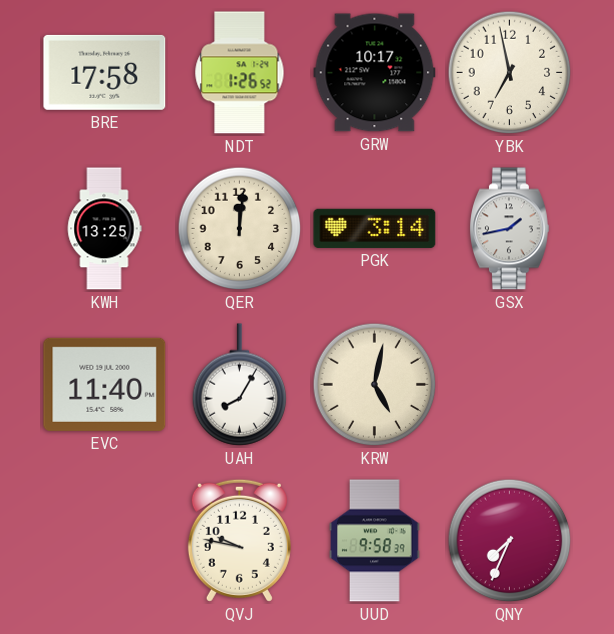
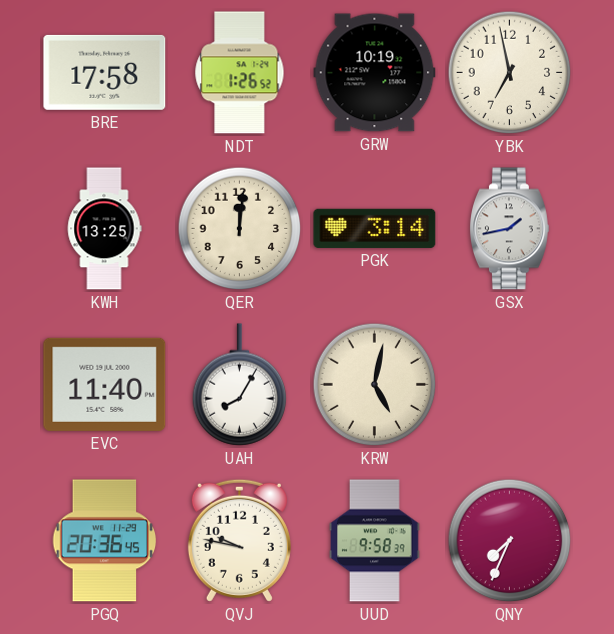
GRW: 10:17 -> 10:19 (375, 73)
PGQ: none -> 20:36 (105, 541)
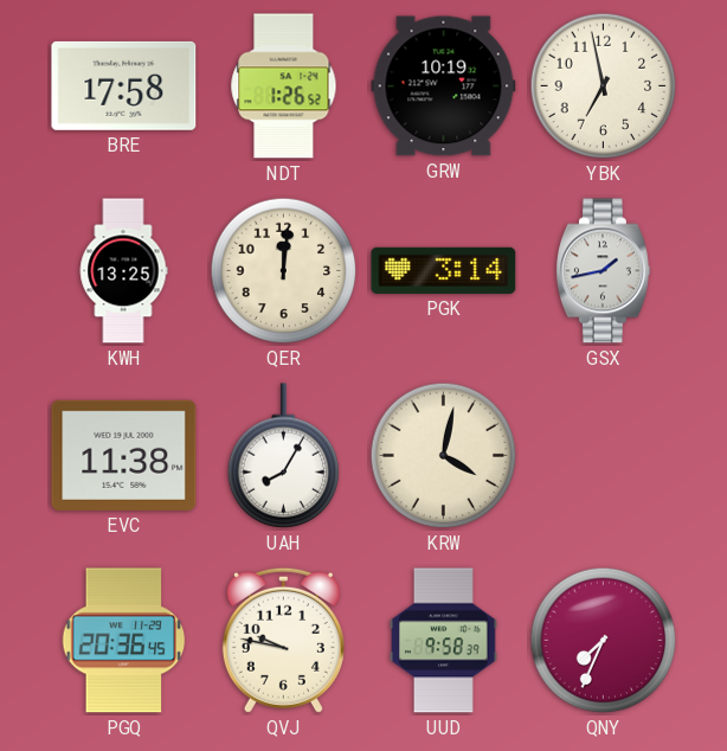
EVC: 11:40 -> 11:38 (124, 455)
KRW: 5:02 -> 4:02 (444, 456)
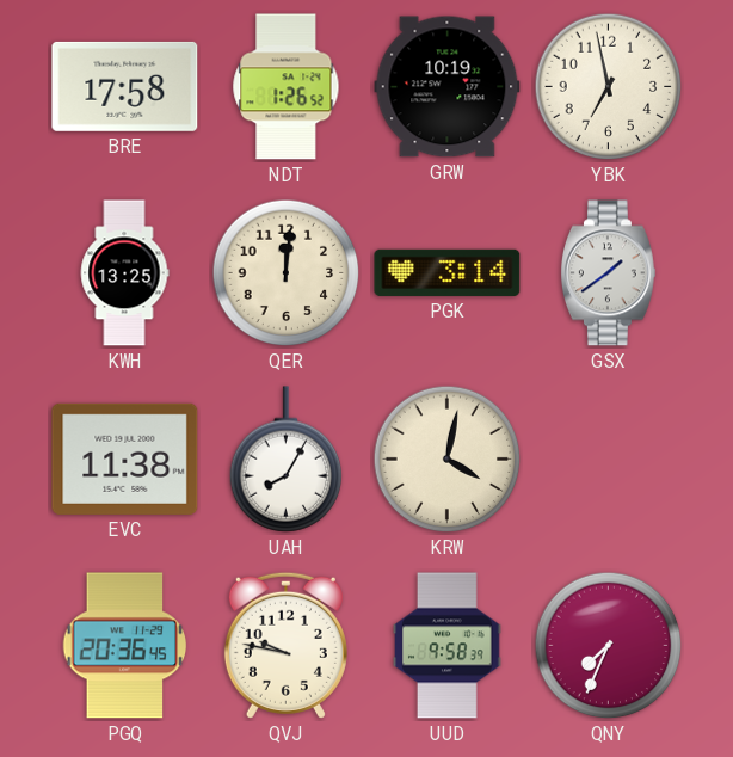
GSX: 1:43 -> 1:39 (608, 273)
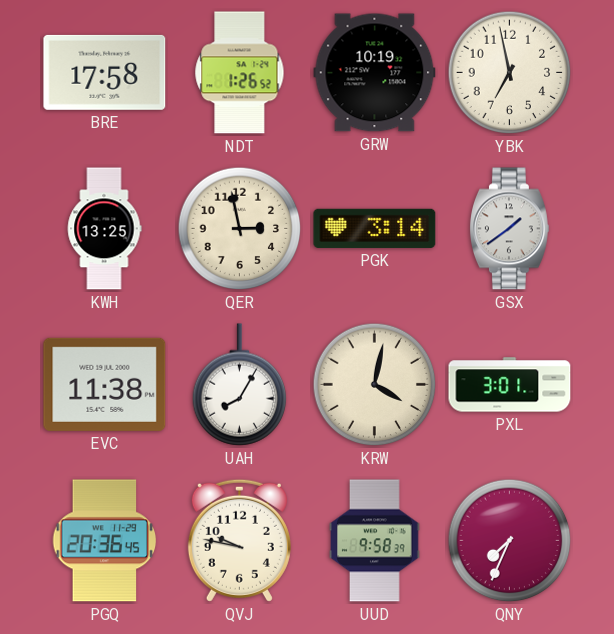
QER: 12:01 -> 2:58 (240, 229)
PXL: none -> 3:01 (510, 385)
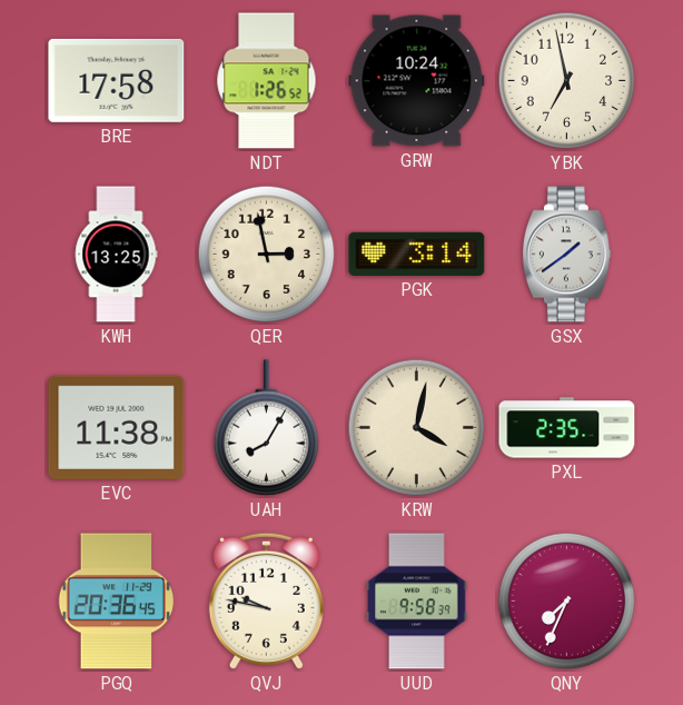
GRW: 10:19 -> 10:24 (417, 81)
PXL: 3:01 -> 2:35 (567, 428)
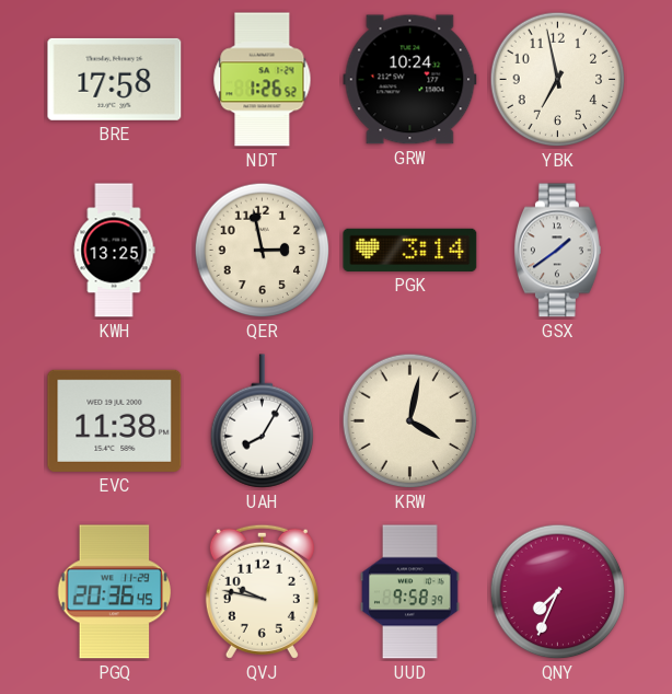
PXL: 2:35 -> none (567, 428)
